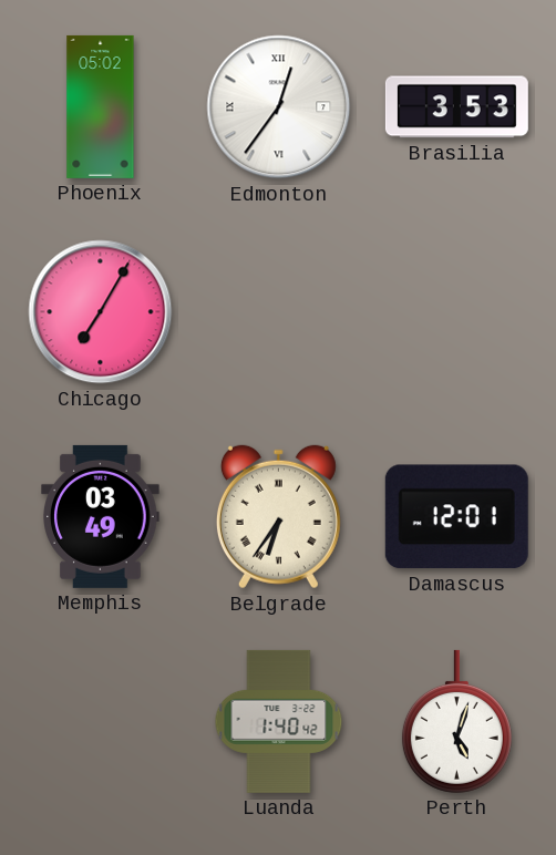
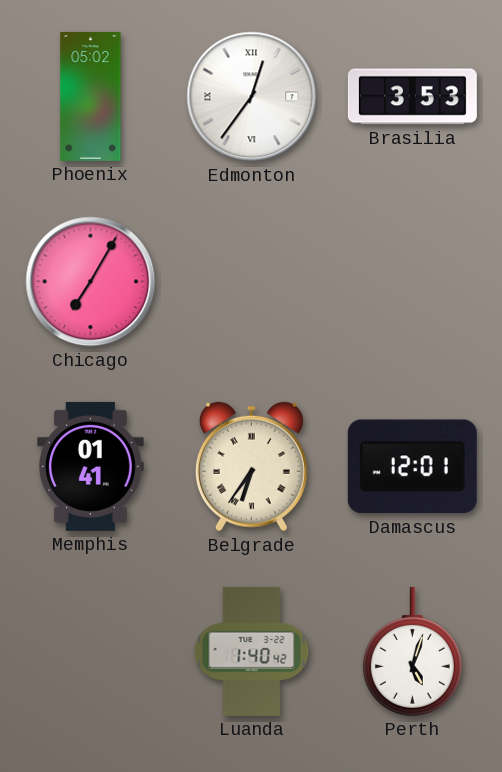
Memphis: 03:49 -> 01:41 (91, 466)
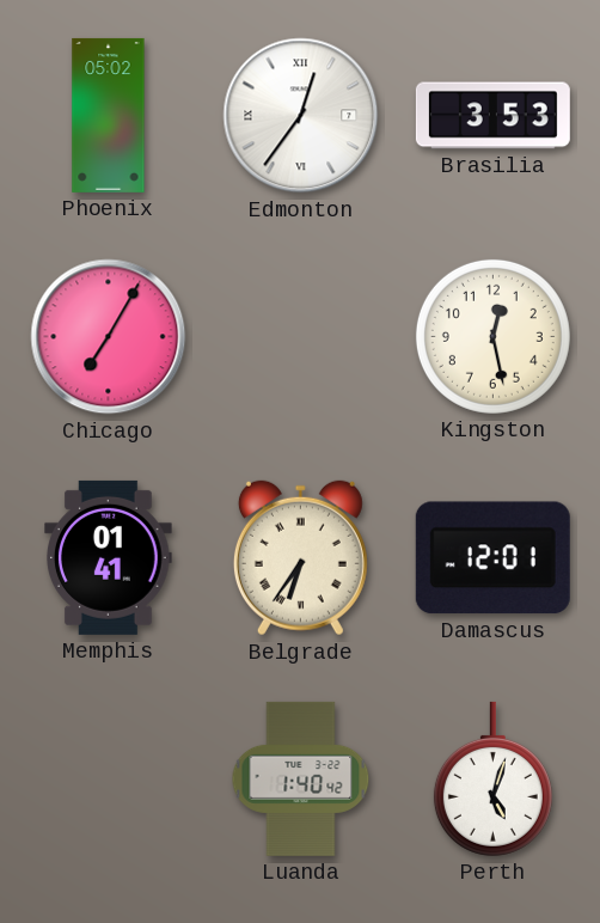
Kingston: none -> 12:28 (492, 336)
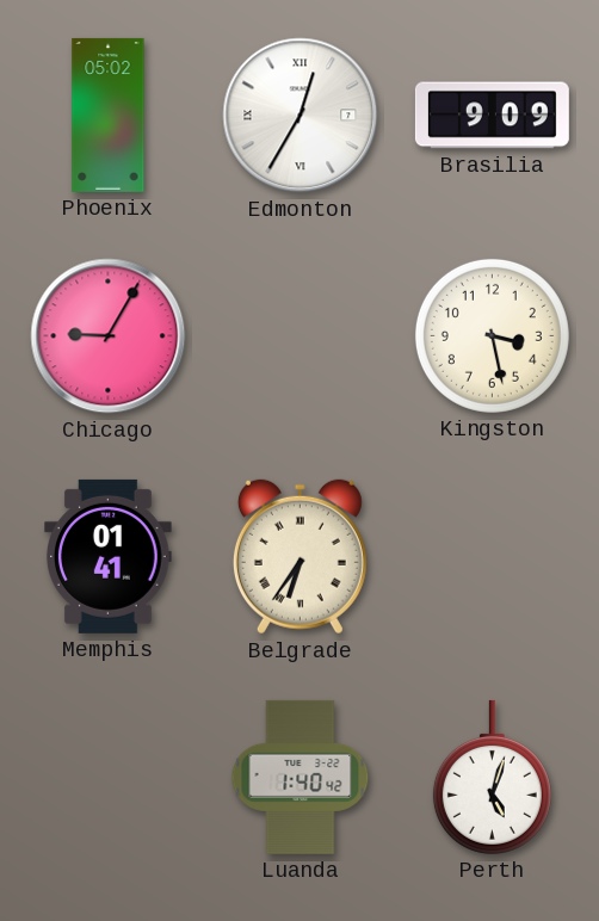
Edmonton: 12:36 -> 12:35 (301, 116)
Brasilia: 3:53 -> 9:09 (492, 116)
Chicago: 7:05 -> 9:05 (109, 336)
Kingston: 12:28 -> 3:28 (492, 335)
Damascus: 12:01 -> none (492, 558)
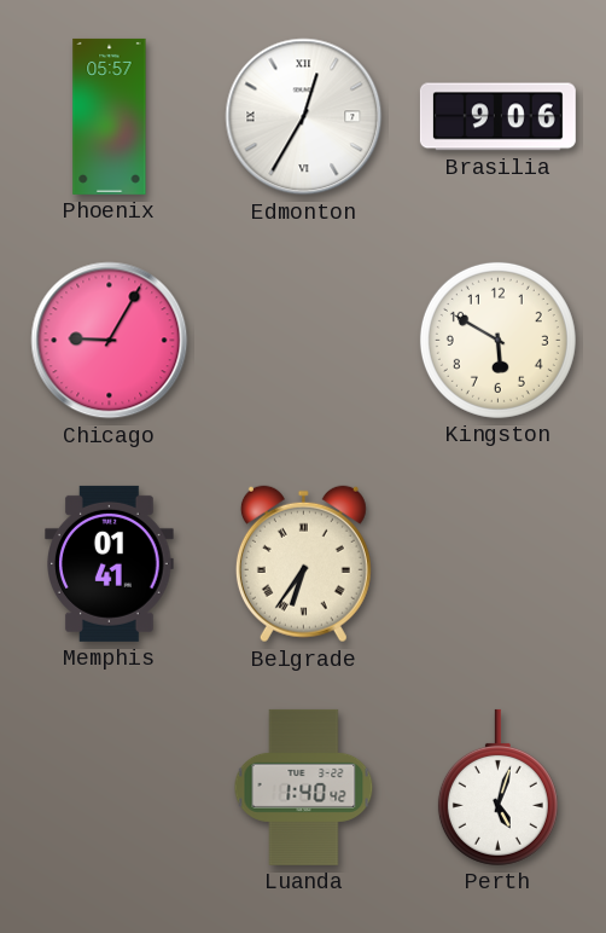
Phoenix: 05:02 -> 05:57 (110, 116)
Brasilia: 9:09 -> 9:06 (497, 117)
Kingston: 3:28 -> 5:50 (497, 340)
